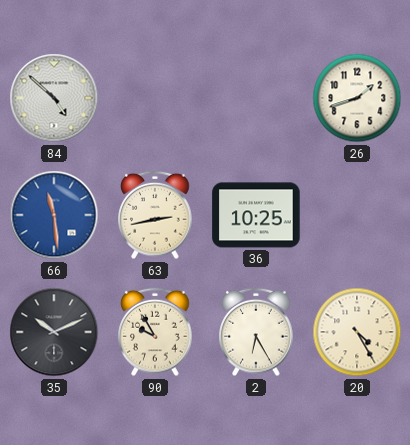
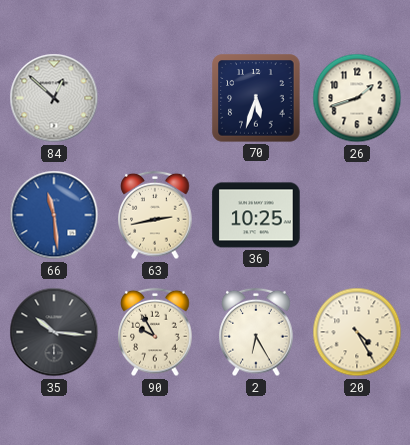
84: 4:52 -> 12:52 (54, 98)
70: none -> 5:33 (256, 98)
35: 10:11 -> 10:16 (54, 332)
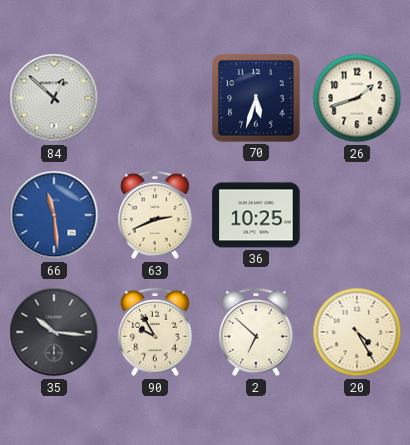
63: 2:43 -> 2:41 (155, 215)
2: 6:25 -> 6:52 (256, 332)
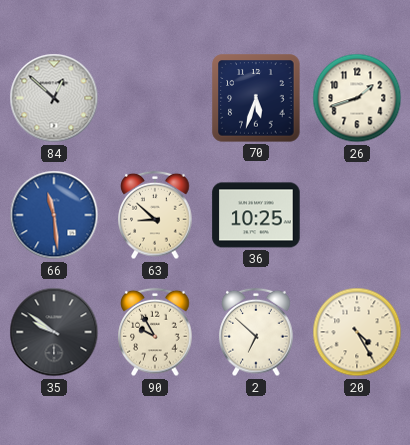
63: 2:41 -> 8:52 (155, 215)
35: 10:16 -> 9:51 (54, 332)
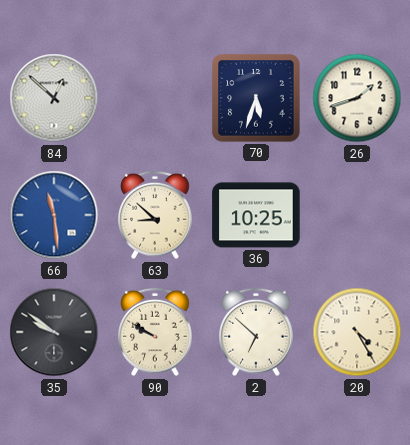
90: 9:55 -> 9:50 (155, 332)
